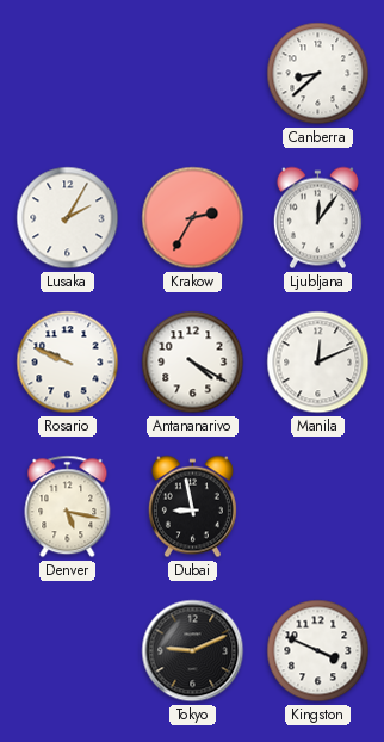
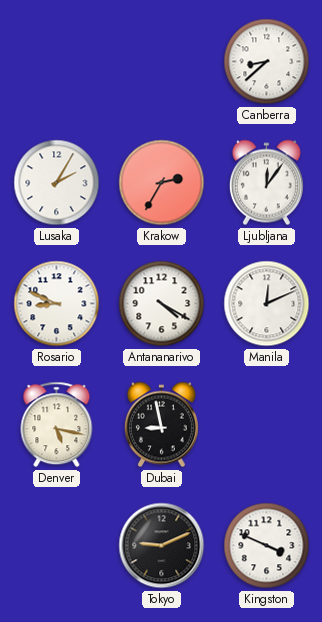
Rosario: 9:49 -> 8:49 (57, 304)
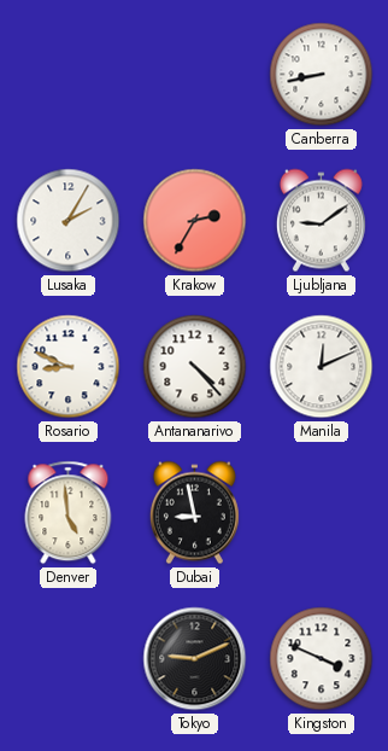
Canberra: 8:38 -> 8:43 (322, 75)
Ljubljana: 12:06 -> 9:09 (321, 221)
Antananarivo: 4:20 -> 4:23 (195, 367)
Denver: 5:17 -> 4:59 (69, 513)
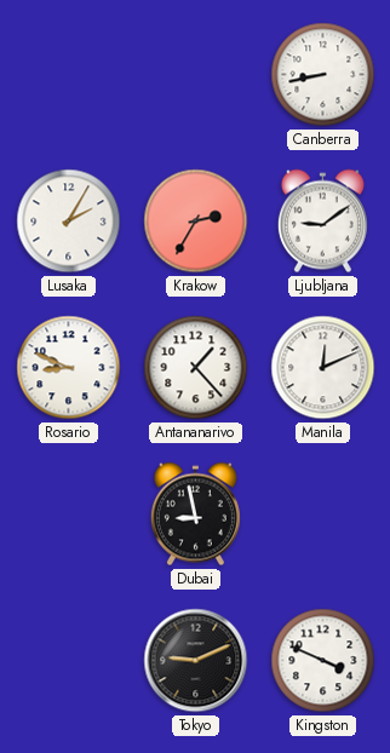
Antananarivo: 4:23 -> 1:23 (196, 368)
Denver: 4:59 -> none (69, 513)
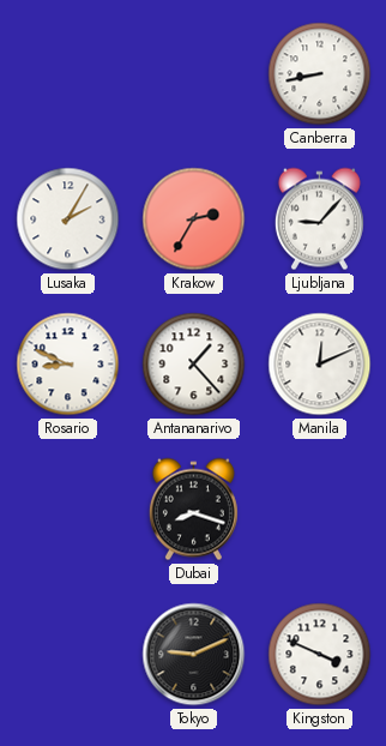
Ljubljana: 9:09 -> 9:07 (319, 219)
Dubai: 8:58 -> 8:18 (193, 510)
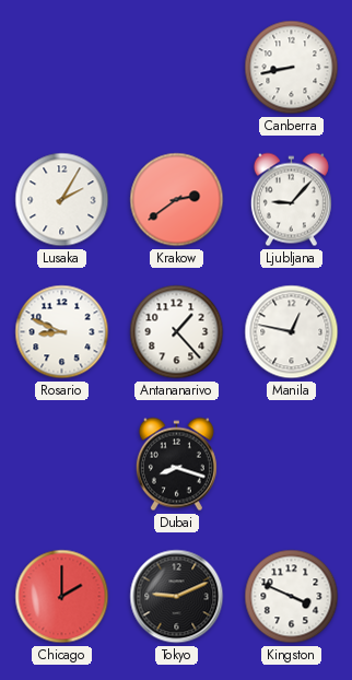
Krakow: 2:35 -> 2:39 (177, 200)
Manila: 12:11 -> 12:47 (292, 332)
Chicago: none -> 2:00 (62, 597)
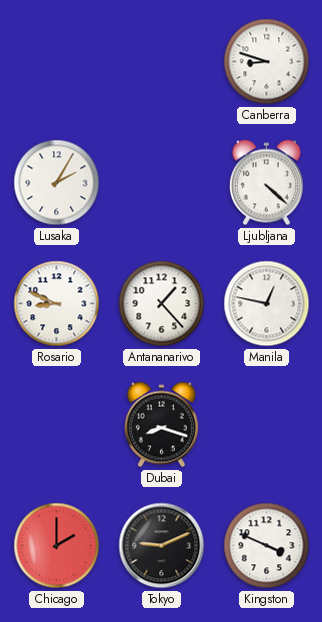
Canberra: 8:43 -> 8:48 (267, 62)
Krakow: 2:39 -> none (177, 200)
Ljubljana: 9:07 -> 4:22 (266, 183)
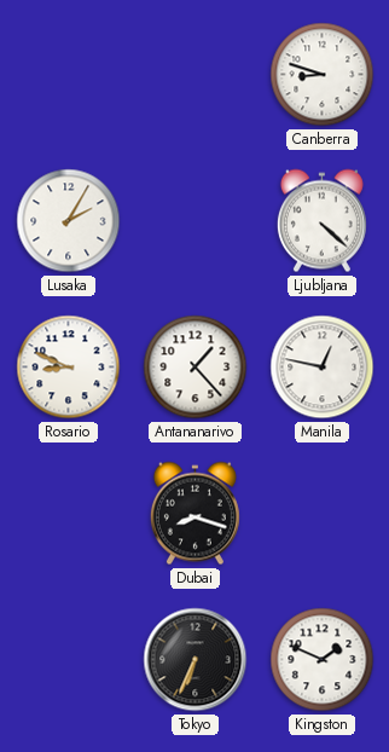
Chicago: 2:00 -> none (57, 546)
Tokyo: 9:11 -> 6:34 (196, 660)
Kingston: 3:49 -> 1:49 (323, 660)
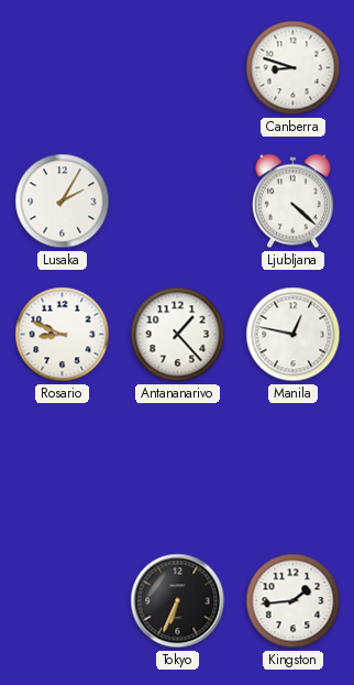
Dubai: 8:18 -> none (194, 514)
Kingston: 1:49 -> 1:44 (294, 601)
